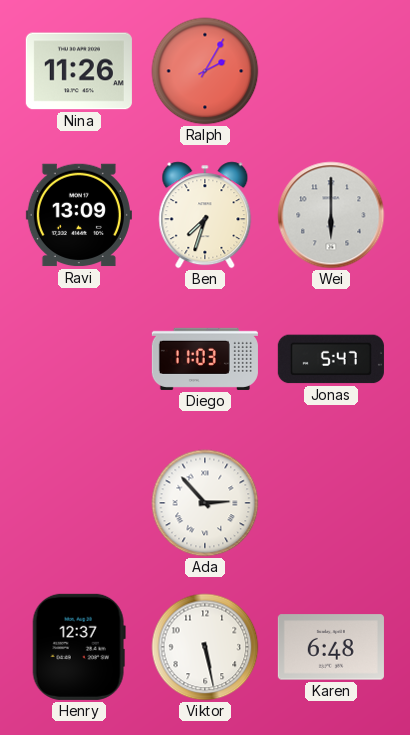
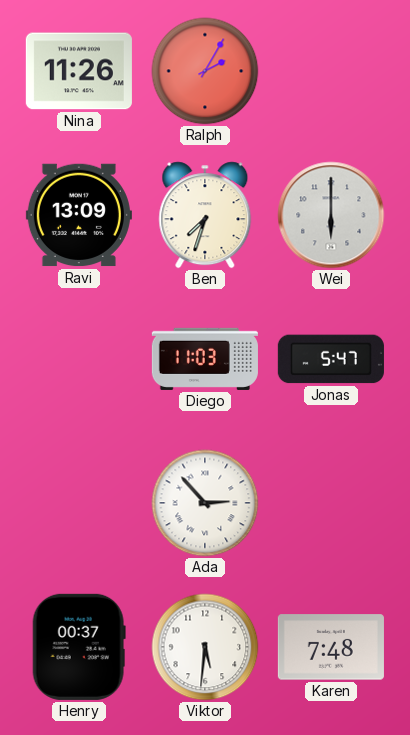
Henry: 12:37 -> 00:37 (79, 647)
Viktor: 5:28 -> 5:31 (205, 647)
Karen: 6:48 -> 7:48 (331, 647)
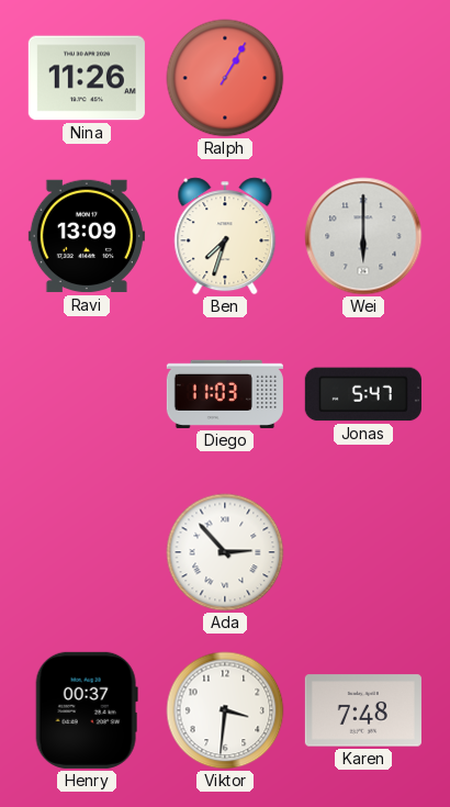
Ralph: 2:05 -> 1:05 (225, 78)
Viktor: 5:31 -> 3:31 (225, 710)
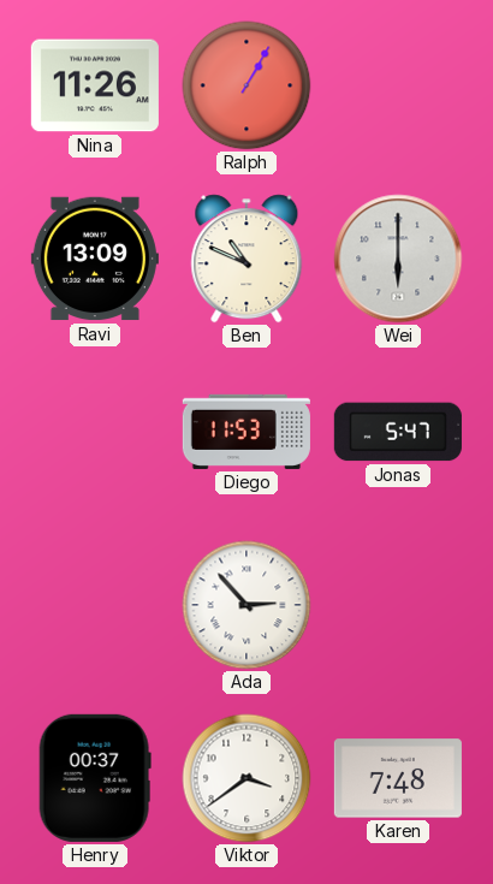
Ben: 7:33 -> 10:49 (246, 259)
Diego: 11:03 -> 11:53 (246, 432)
Viktor: 3:31 -> 3:39 (246, 778)
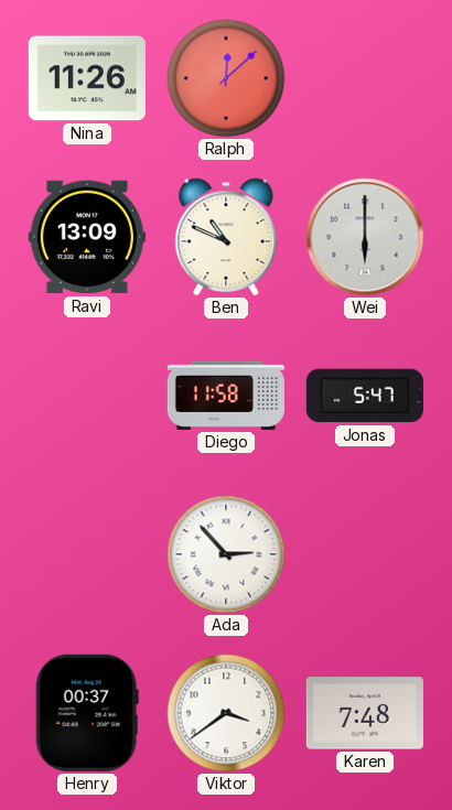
Ralph: 1:05 -> 12:08 (226, 78)
Diego: 11:53 -> 11:58 (226, 396)
